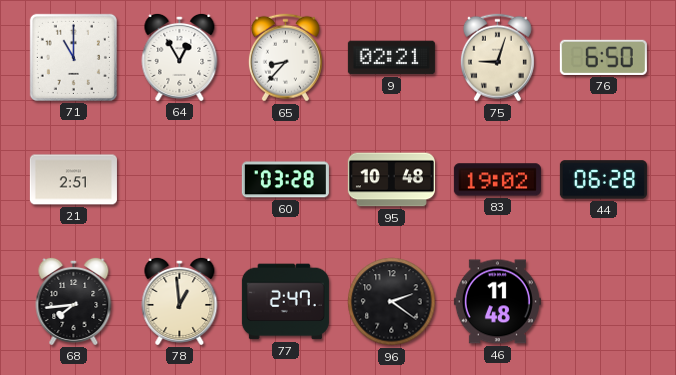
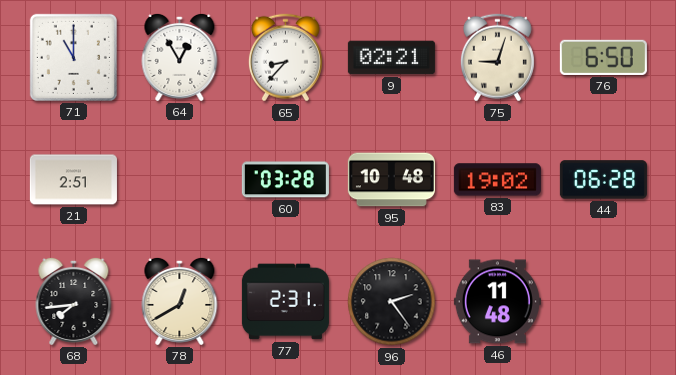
78: 12:59 -> 12:40 (180, 301)
77: 2:47 -> 2:31 (285, 302)
96: 2:21 -> 2:24 (392, 302)
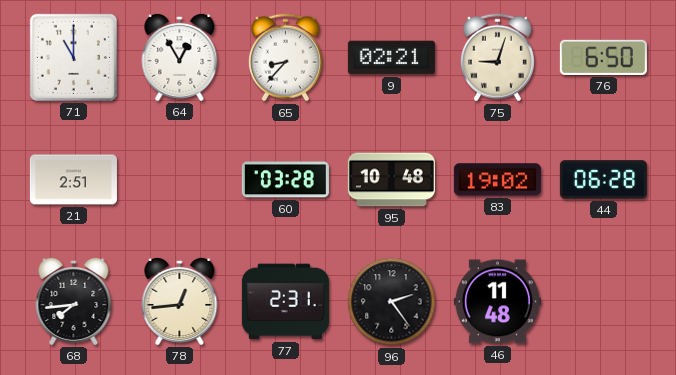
78: 12:40 -> 12:44 (180, 301)
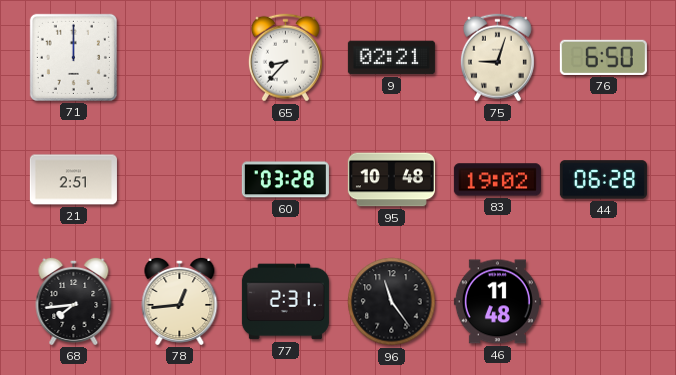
71: 11:00 -> 12:00 (73, 57)
64: 12:55 -> none (180, 57)
96: 2:24 -> 11:24 (392, 302)
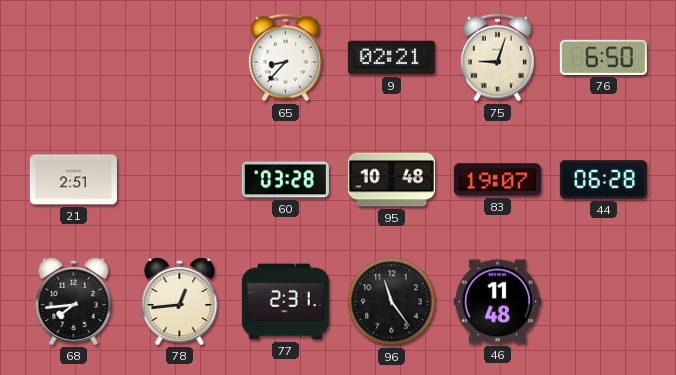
71: 12:00 -> none (73, 57)
83: 19:02 -> 19:07 (497, 180)
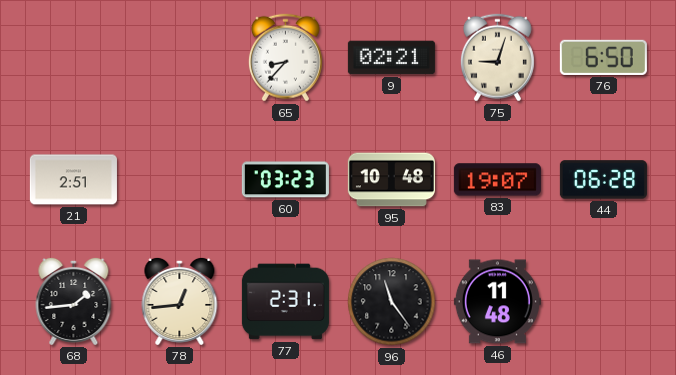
60: 03:28 -> 03:23 (285, 180)
68: 7:44 -> 1:44 (74, 301)
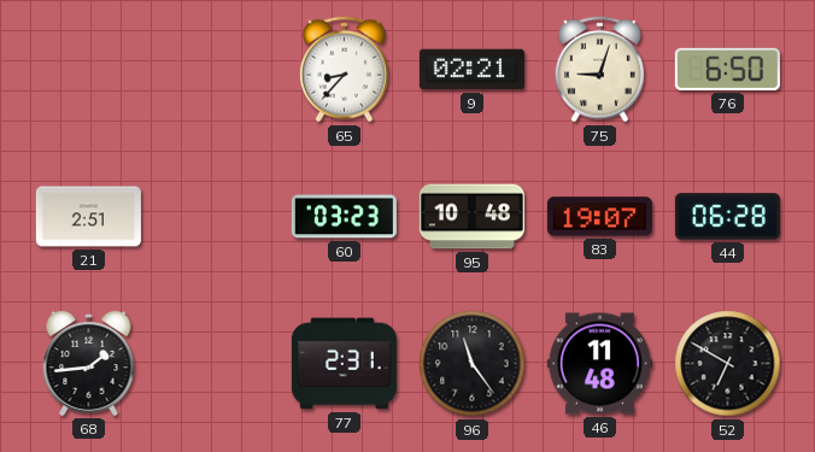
78: 12:44 -> none (180, 301)
52: none -> 6:50 (728, 364)
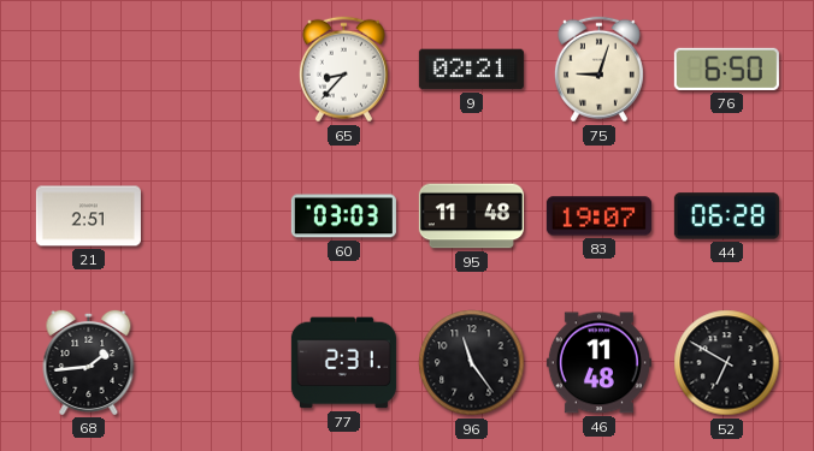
60: 03:23 -> 03:03 (343, 216)
95: 10:48 -> 11:48 (471, 216)
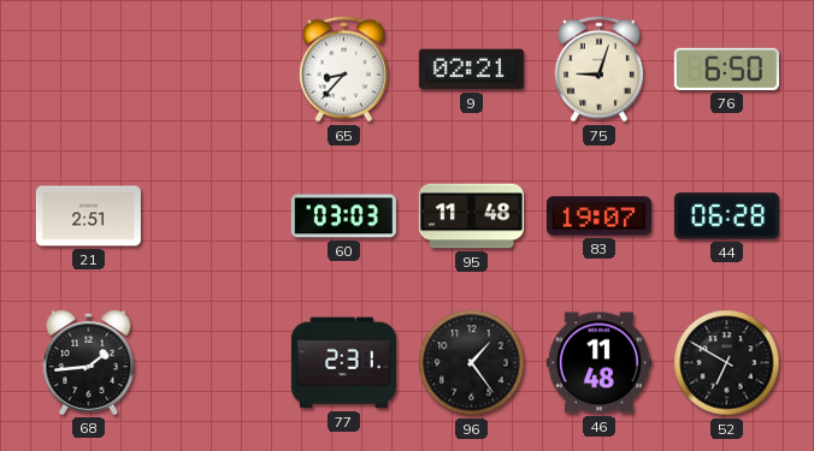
96: 11:24 -> 1:24 (472, 363)
